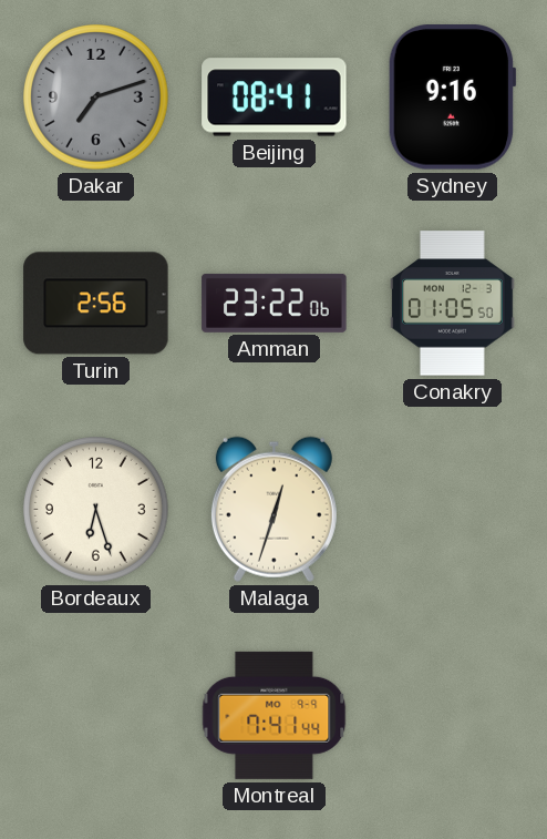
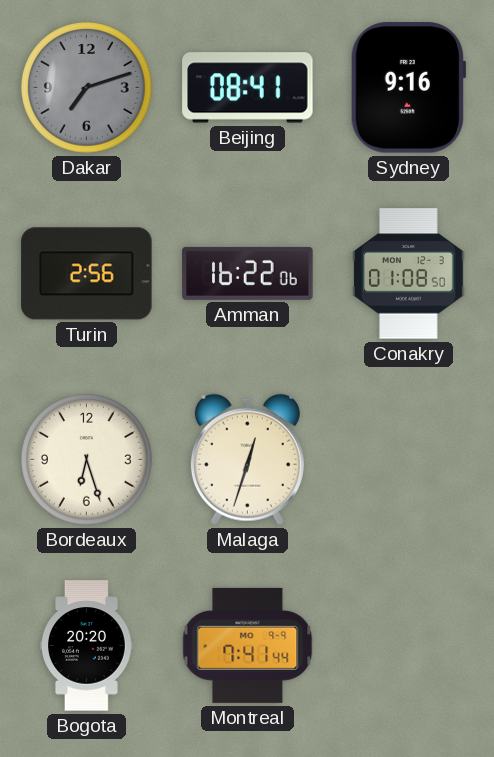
Amman: 23:22 -> 16:22 (248, 273)
Conakry: 01:05 -> 01:08 (409, 274)
Bogota: none -> 20:20 (87, 646)
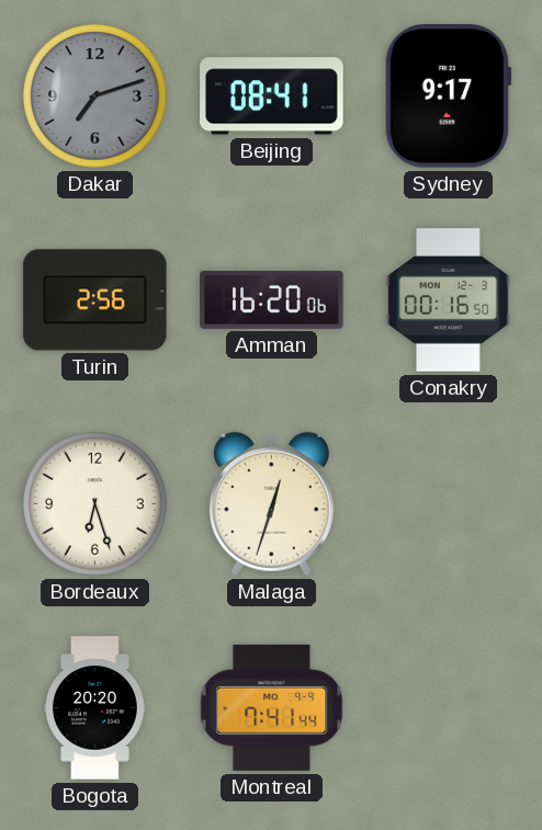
Sydney: 9:16 -> 9:17 (448, 96)
Amman: 16:22 -> 16:20 (272, 299)
Conakry: 01:08 -> 00:16 (449, 300)
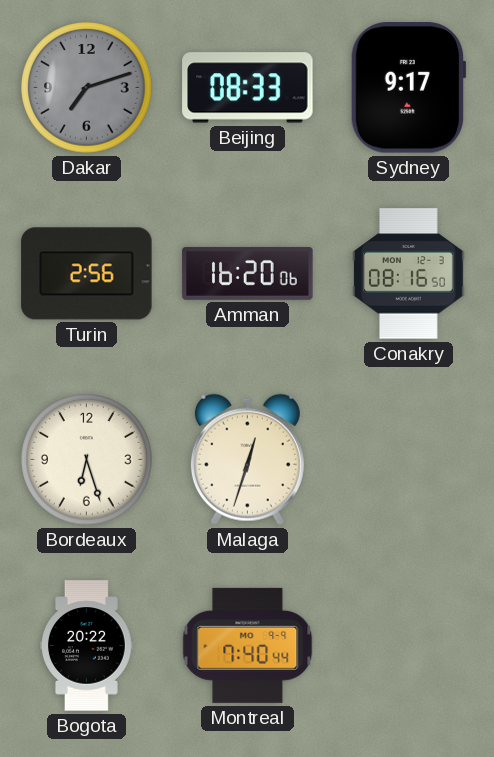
Beijing: 08:41 -> 08:33 (248, 88)
Conakry: 00:16 -> 08:16 (409, 274)
Bogota: 20:20 -> 20:22 (87, 646)
Montreal: 7:41 -> 7:40 (248, 645)
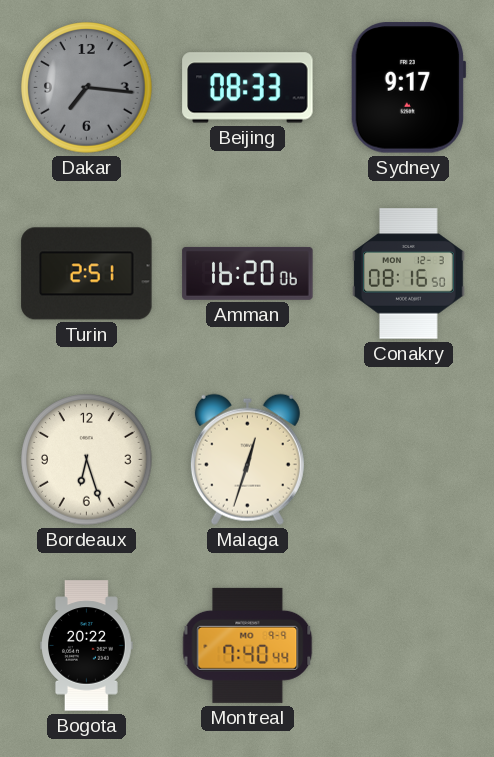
Dakar: 7:12 -> 7:16 (87, 88)
Turin: 2:56 -> 2:51 (87, 274)
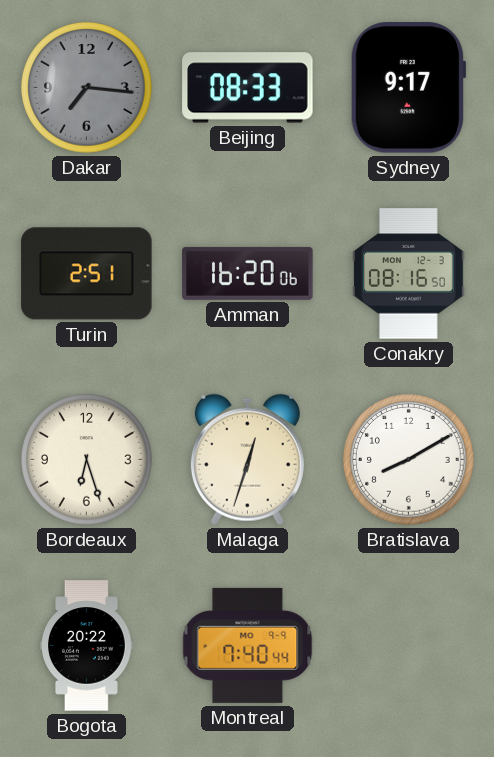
Bratislava: none -> 8:10 (409, 460)
